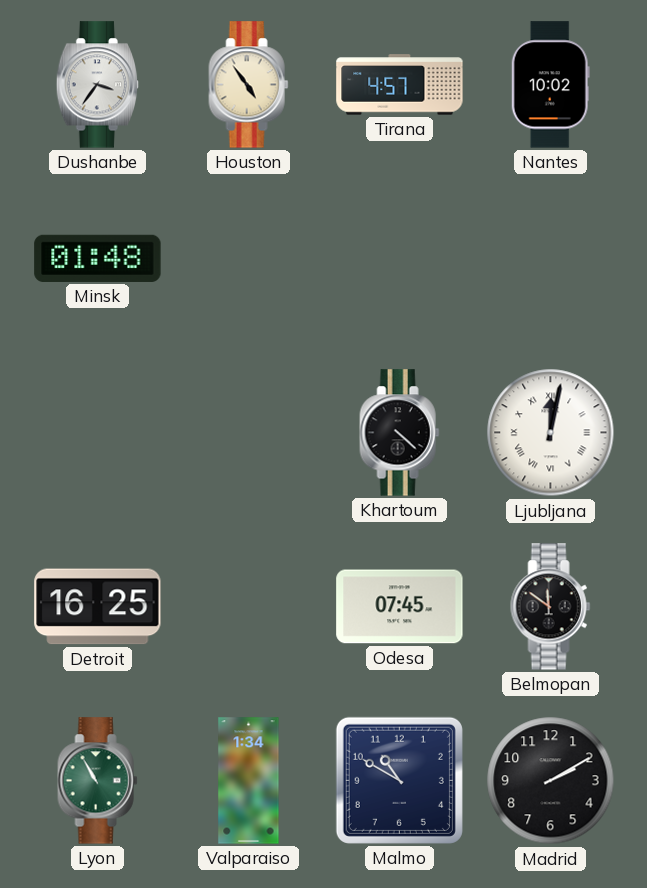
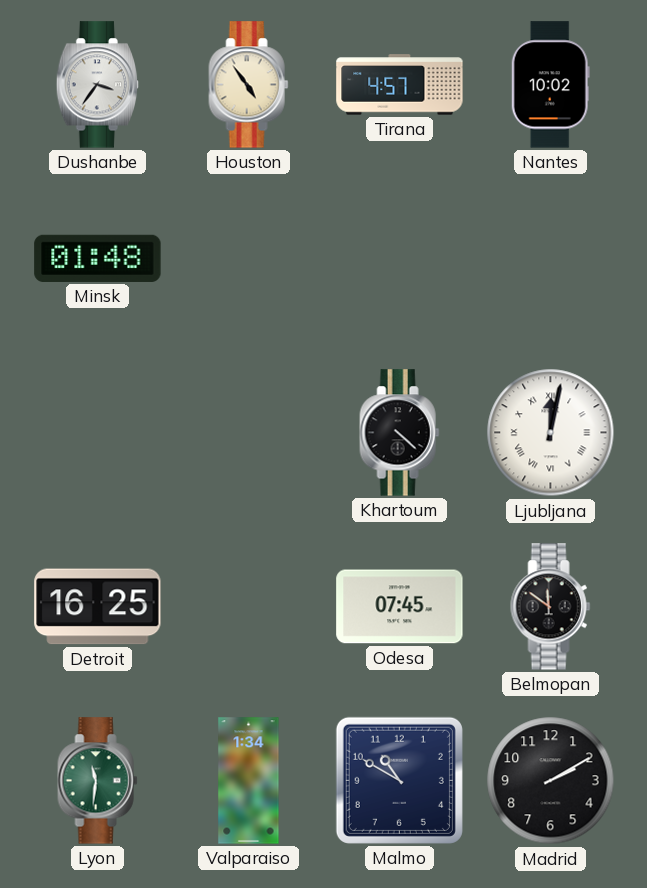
Lyon: 10:55 -> 11:31 (98, 781)
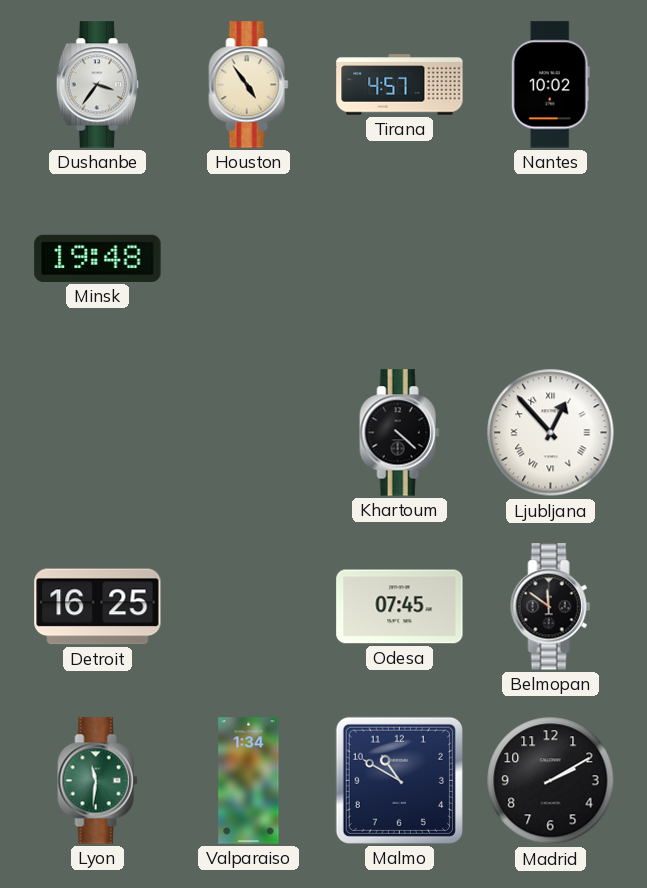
Minsk: 01:48 -> 19:48 (98, 258)
Ljubljana: 12:02 -> 12:53 (551, 433)
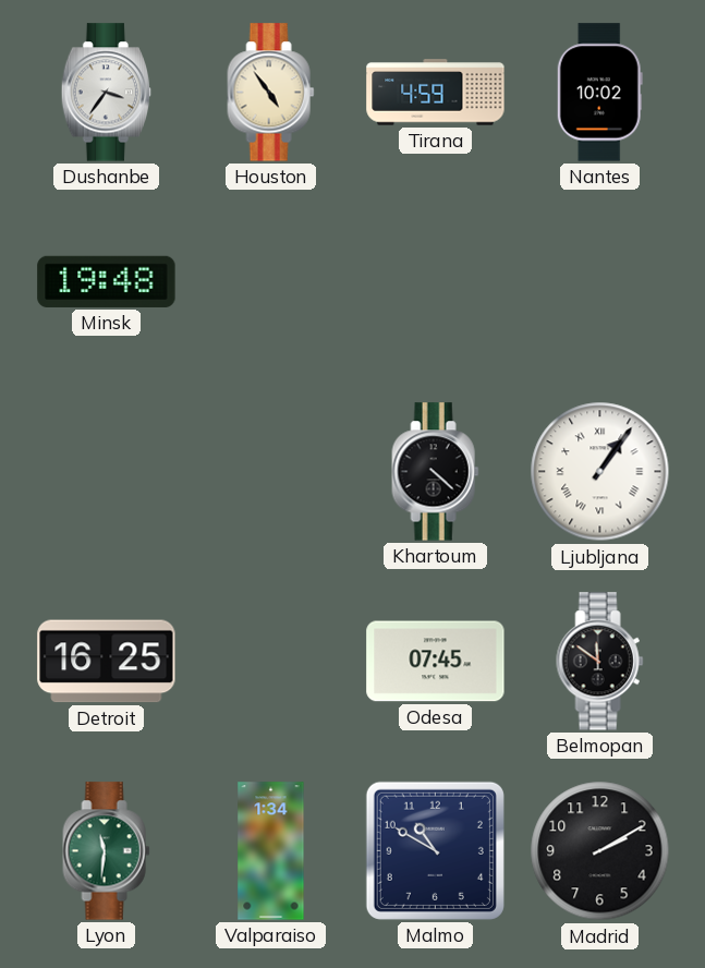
Tirana: 4:57 -> 4:59 (436, 93)
Ljubljana: 12:53 -> 1:06 (600, 472)
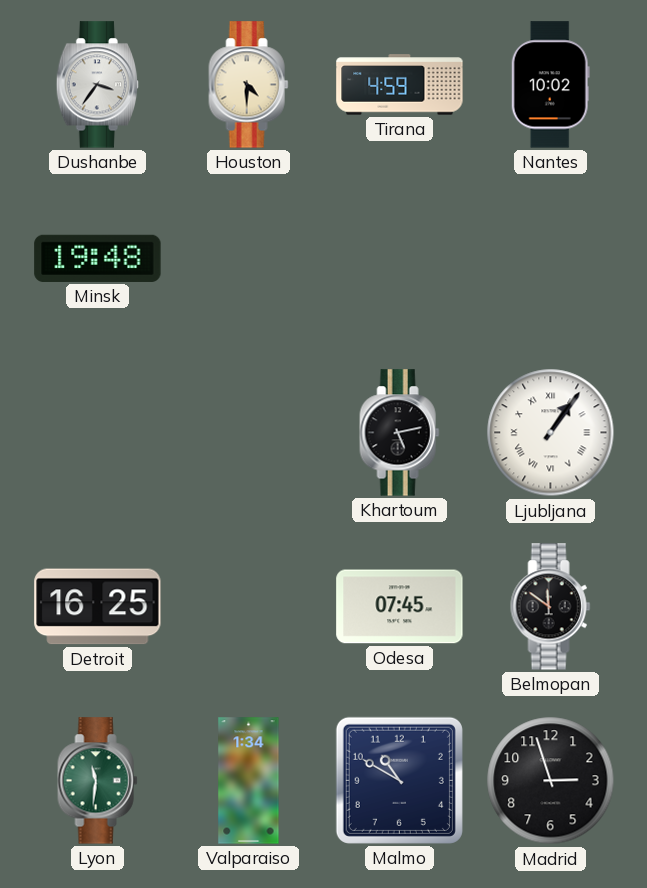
Houston: 4:54 -> 4:30 (249, 85)
Khartoum: 4:22 -> 5:13 (400, 433)
Madrid: 2:10 -> 2:57 (551, 781)
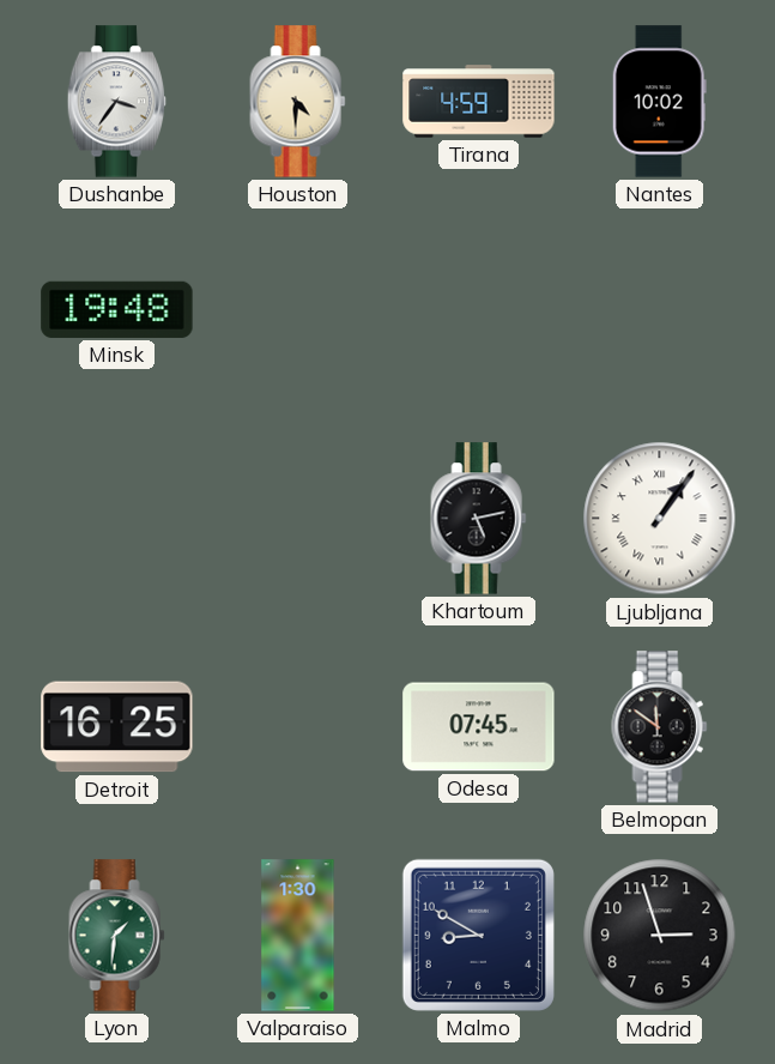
Lyon: 11:31 -> 1:31 (117, 936)
Valparaiso: 1:34 -> 1:30 (298, 936)
Malmo: 10:50 -> 8:50 (478, 935)
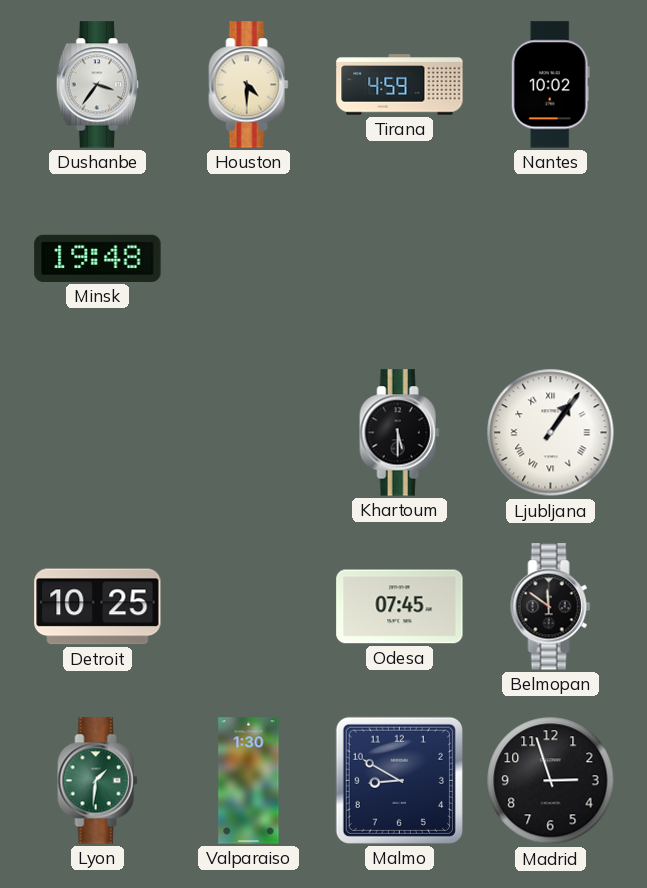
Khartoum: 5:13 -> 5:30 (400, 433)
Detroit: 16:25 -> 10:25 (98, 607)
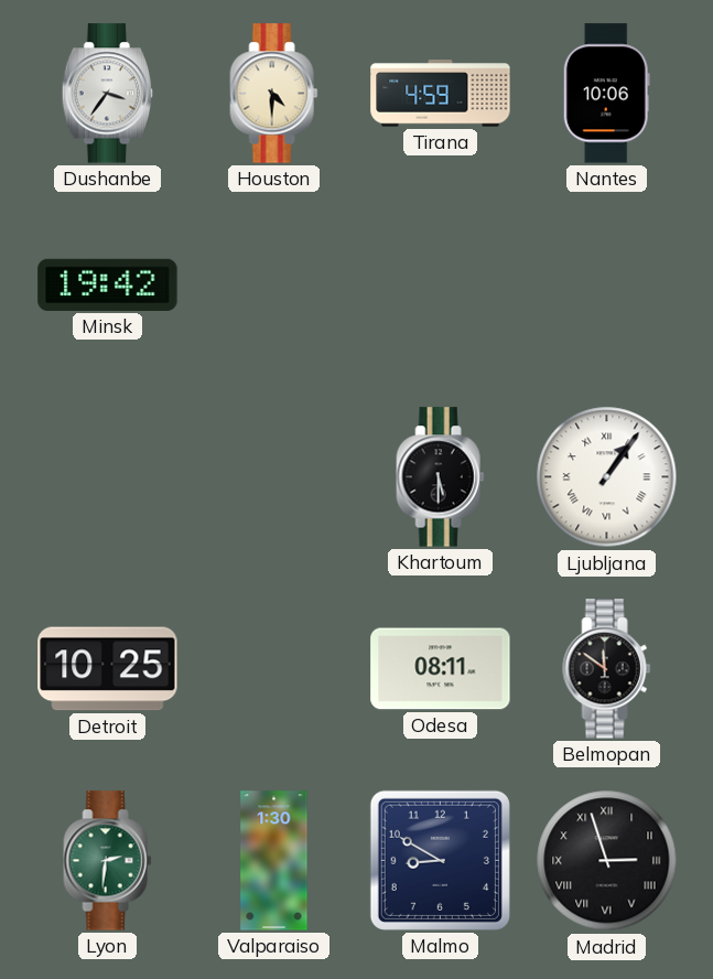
Nantes: 10:02 -> 10:06 (606, 94)
Minsk: 19:48 -> 19:42 (108, 284)
Odesa: 07:45 -> 08:11 (441, 669)
Lyon: 1:31 -> 2:31 (108, 861)
Madrid numerals: Arabic -> Roman (607, 861)
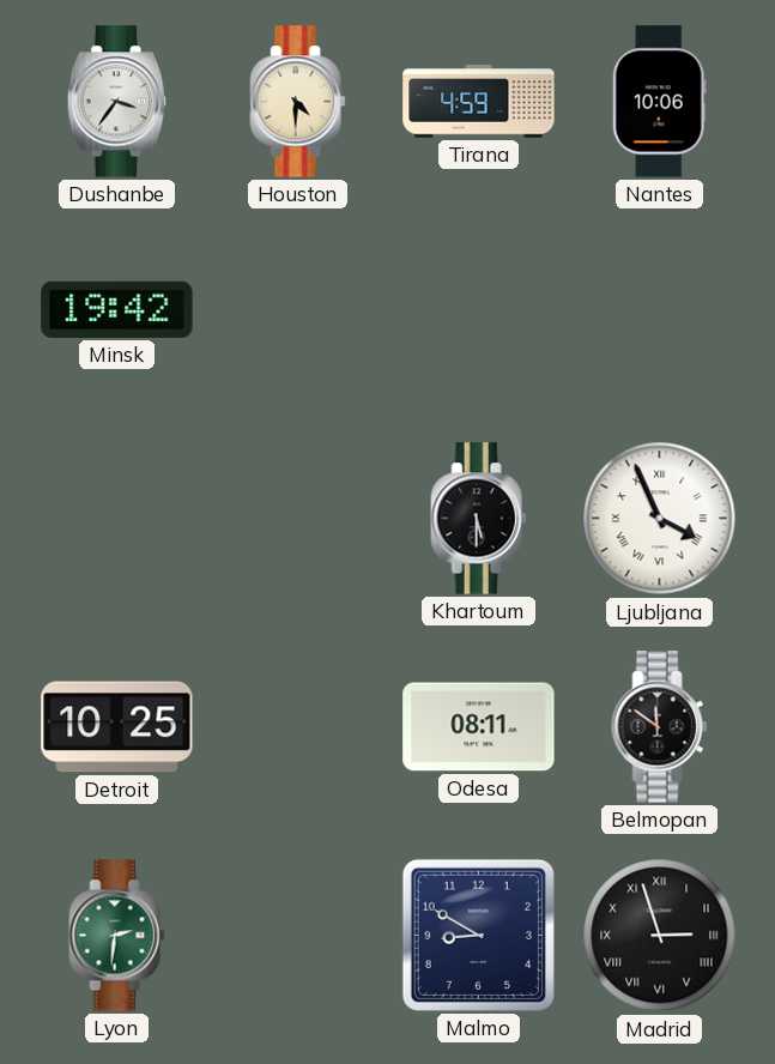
Ljubljana: 1:06 -> 3:56 (660, 519)
Valparaiso: 1:30 -> none (274, 861)
